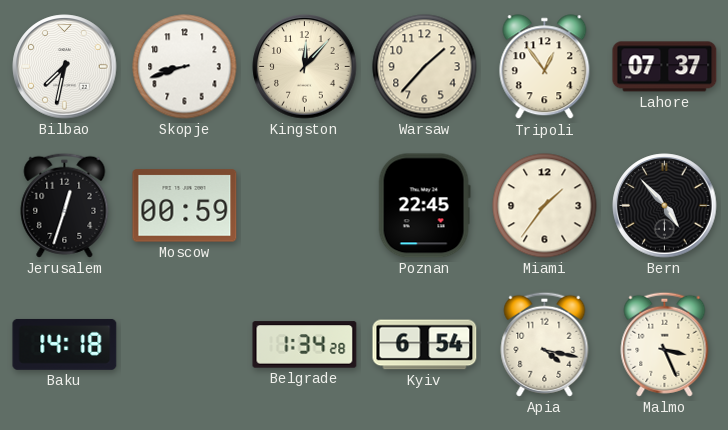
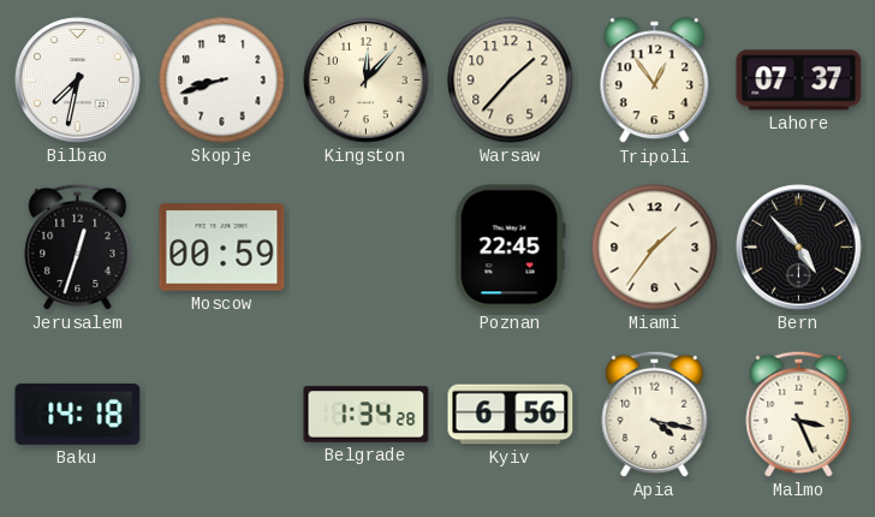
Kyiv: 6:54 -> 6:56 (511, 415)
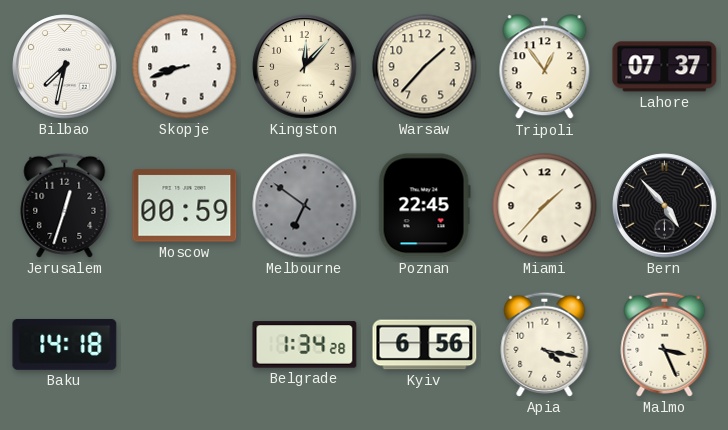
Melbourne: none -> 6:51 (305, 206)
Miami: 1:36 -> 1:37 (545, 206)
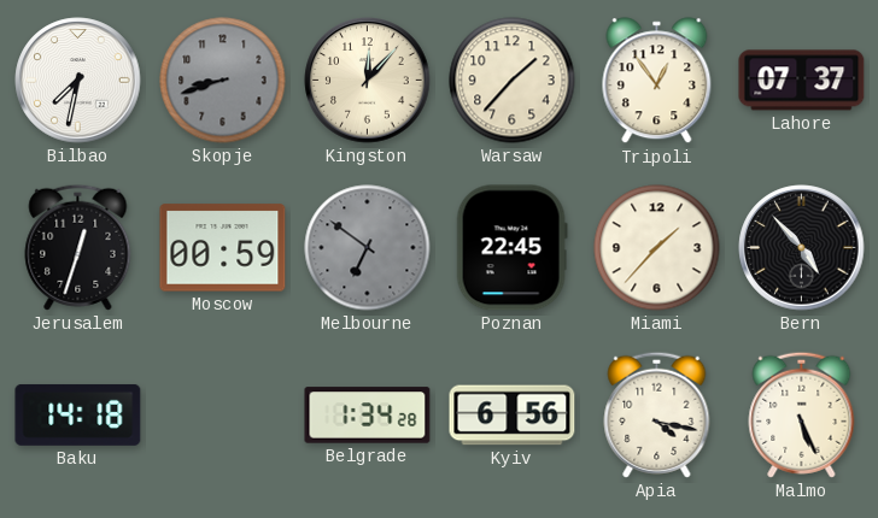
Skopje dial: white -> grey (223, 81)
Malmo: 3:26 -> 5:26 (802, 414)
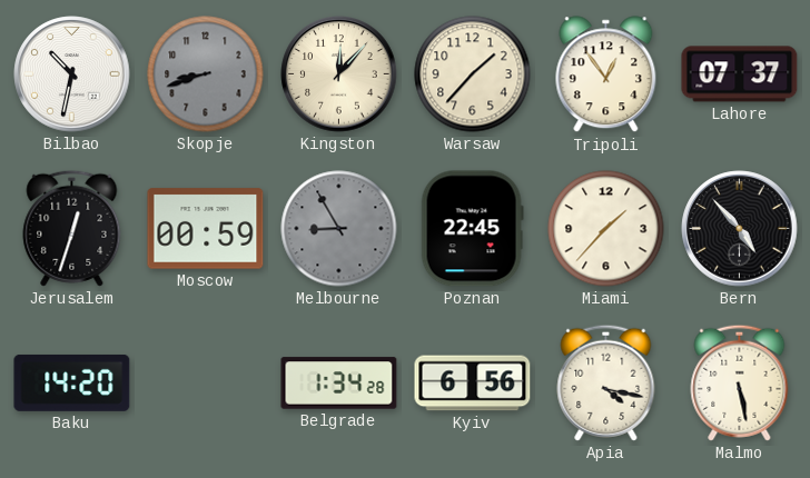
Bilbao: 7:32 -> 10:32 (72, 74)
Melbourne: 6:51 -> 8:55 (339, 229)
Baku: 14:18 -> 14:20 (72, 382)
Malmo: 5:26 -> 5:28 (740, 382)
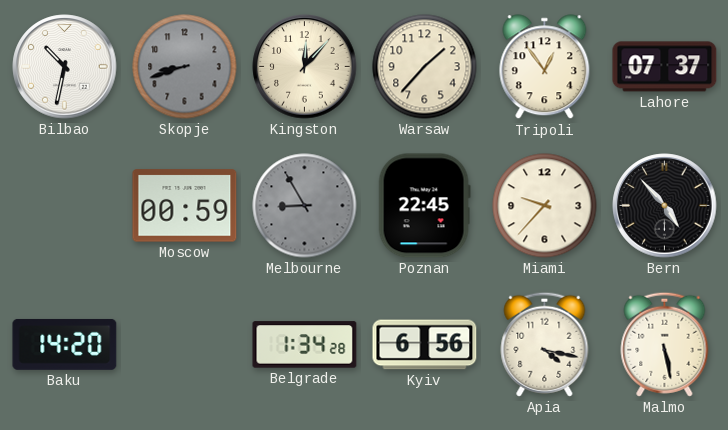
Jerusalem: 12:33 -> none (72, 228)
Miami: 1:37 -> 9:37 (545, 206)
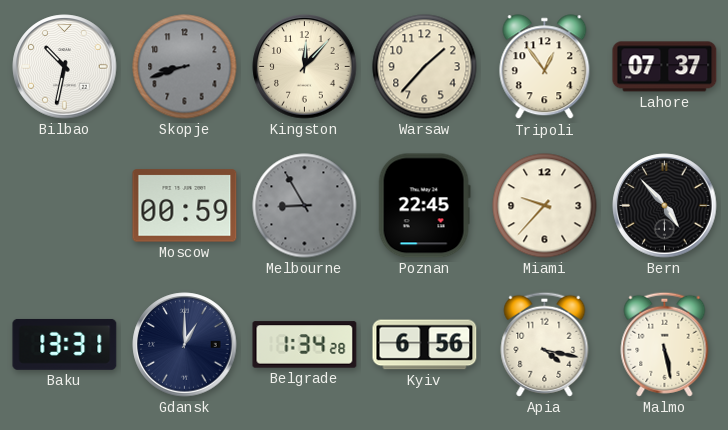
Baku: 14:20 -> 13:31 (65, 344)
Gdansk: none -> 1:00 (185, 345)
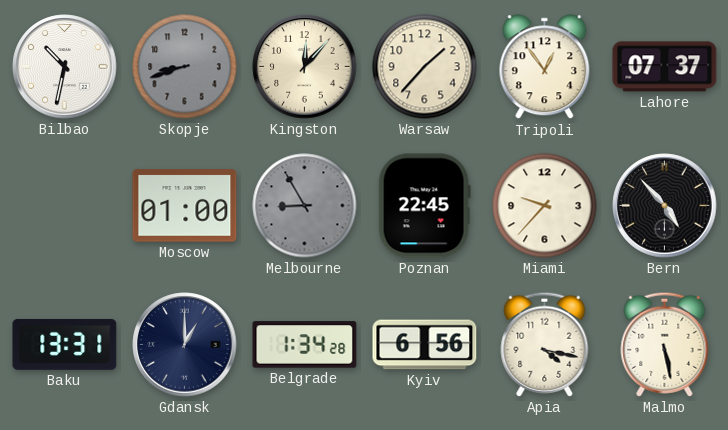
Moscow: 00:59 -> 01:00 (185, 206)
